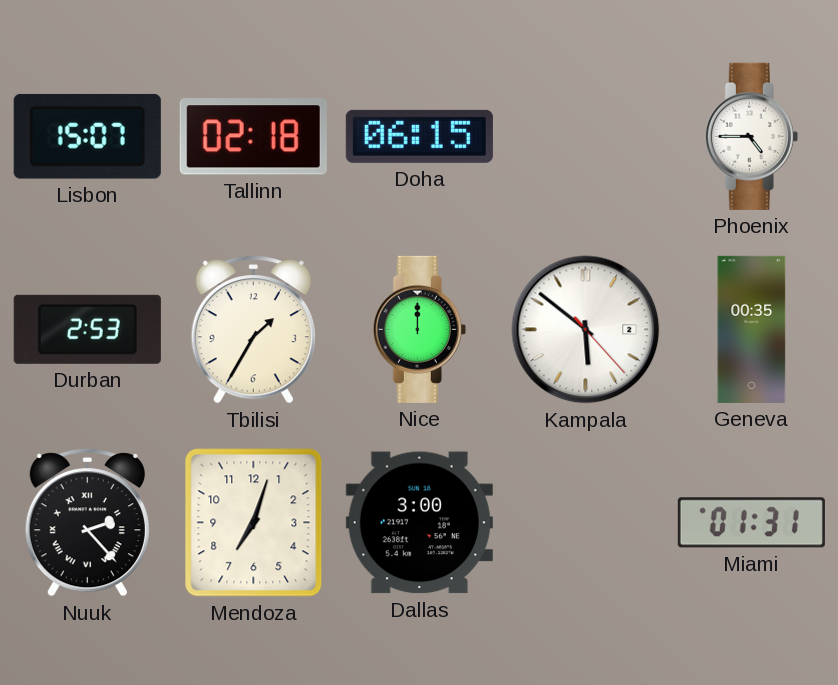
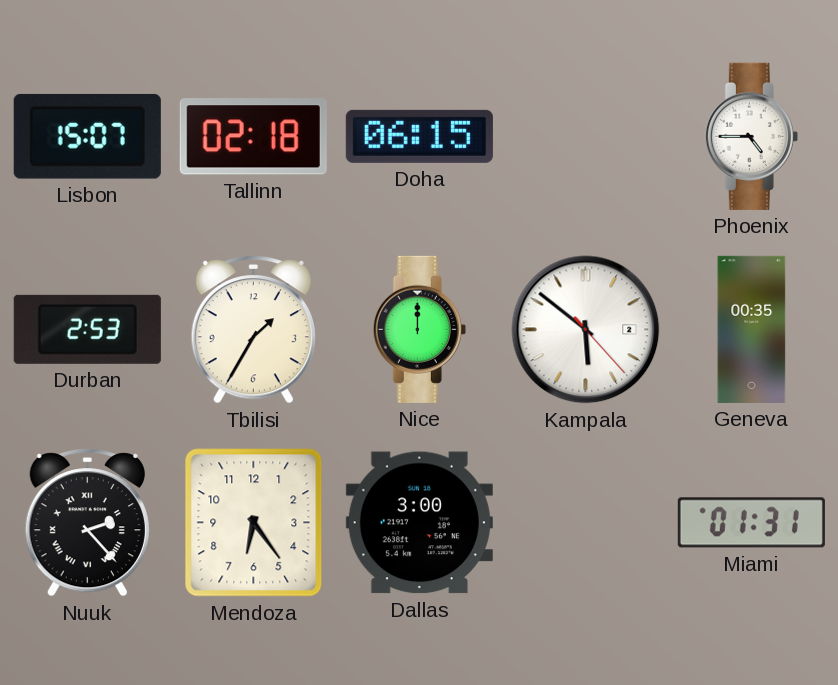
Mendoza: 7:03 -> 6:24 (254, 523)
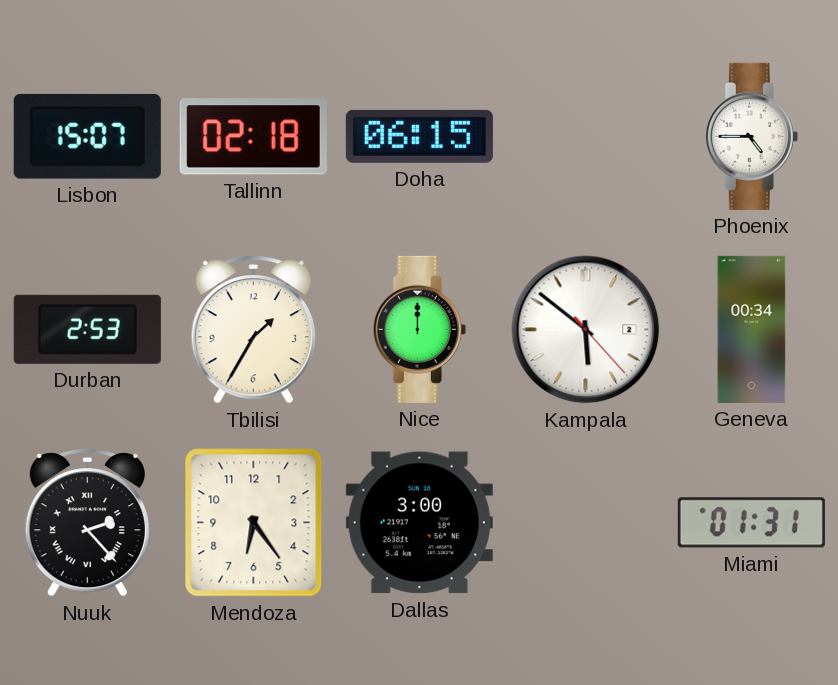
Geneva: 00:35 -> 00:34 (752, 329)
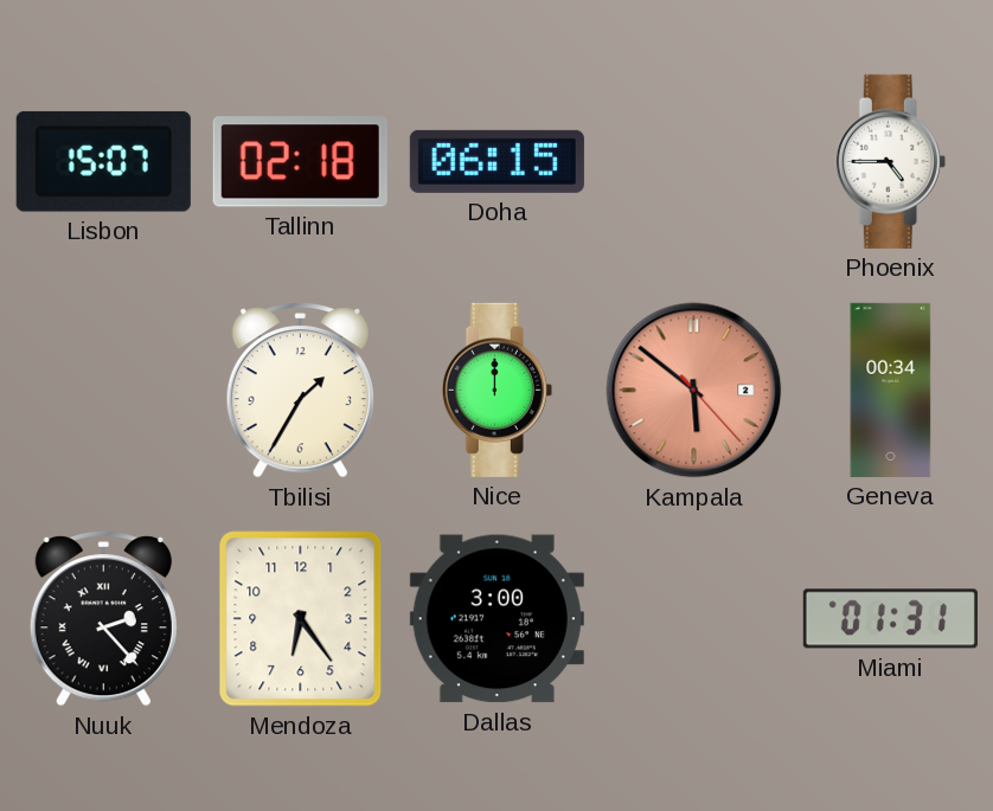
Durban: 2:53 -> none (87, 329)
Kampala dial: white -> salmon (694, 391)
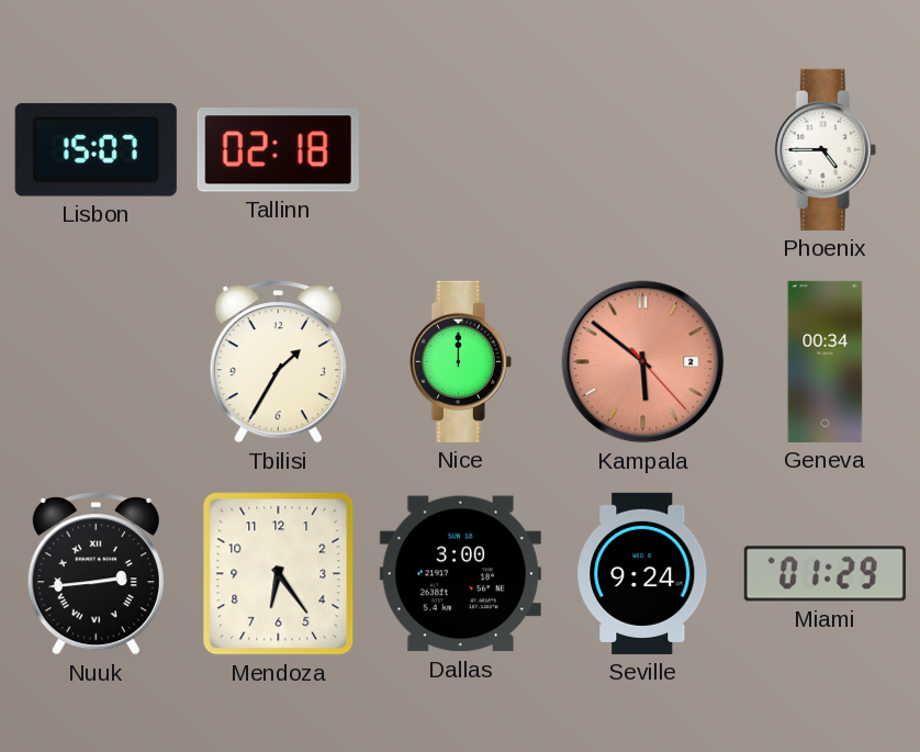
Doha: 06:15 -> none (496, 161)
Nuuk: 2:23 -> 2:44 (96, 574)
Seville: none -> 9:24 (643, 573)
Miami: 01:31 -> 01:29 (824, 574)
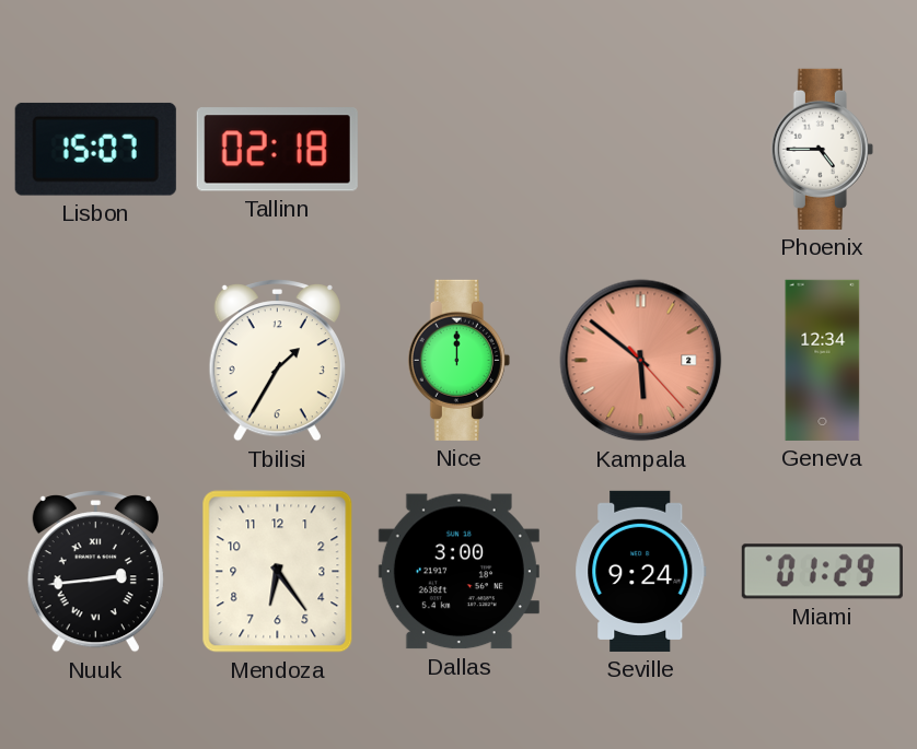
Geneva: 00:34 -> 12:34 (823, 360)
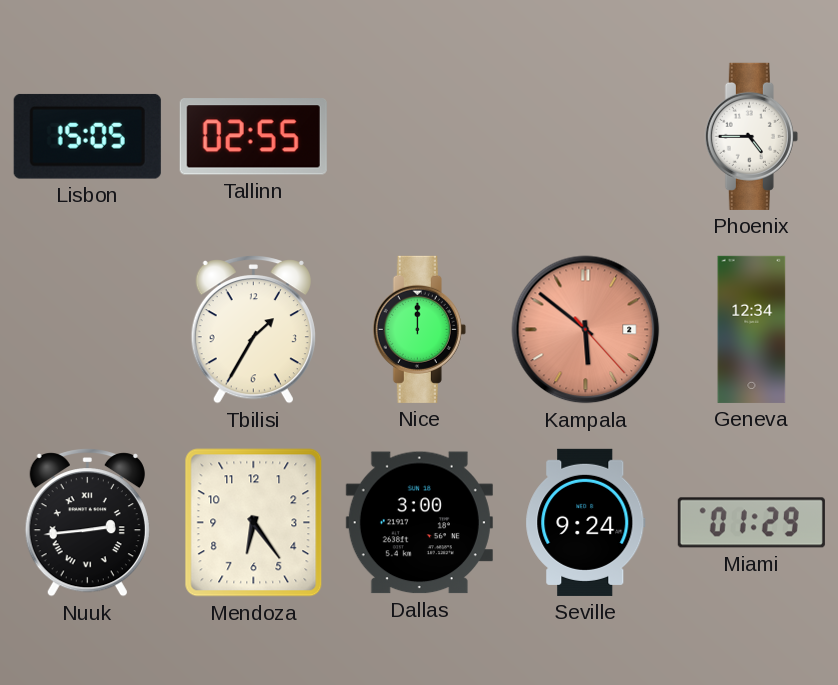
Lisbon: 15:07 -> 15:05 (87, 136)
Tallinn: 02:18 -> 02:55 (253, 137)
